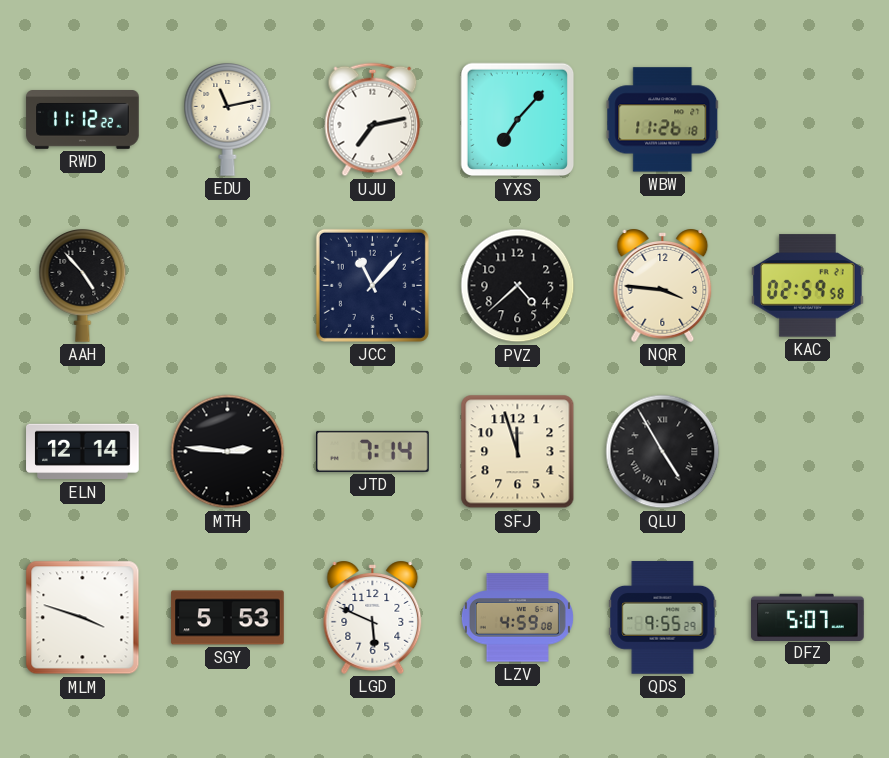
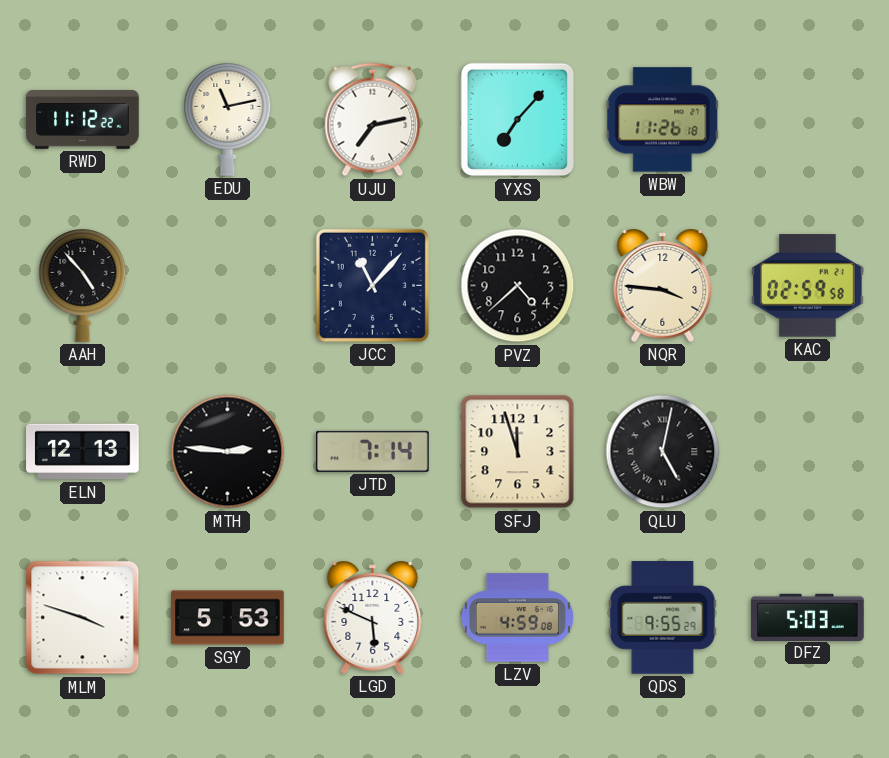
ELN: 12:14 -> 12:13 (83, 452)
QLU: 4:55 -> 5:02 (663, 452)
DFZ: 5:07 -> 5:03 (808, 617)
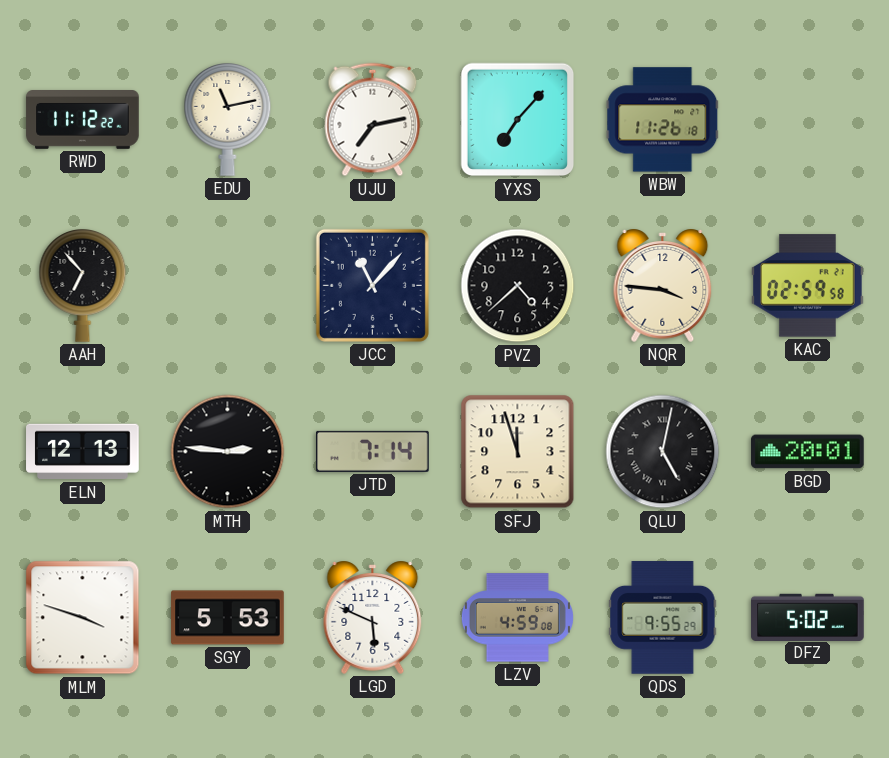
AAH: 4:53 -> 6:53 (83, 286)
BGD: none -> 20:01 (808, 452)
DFZ: 5:03 -> 5:02 (808, 617)
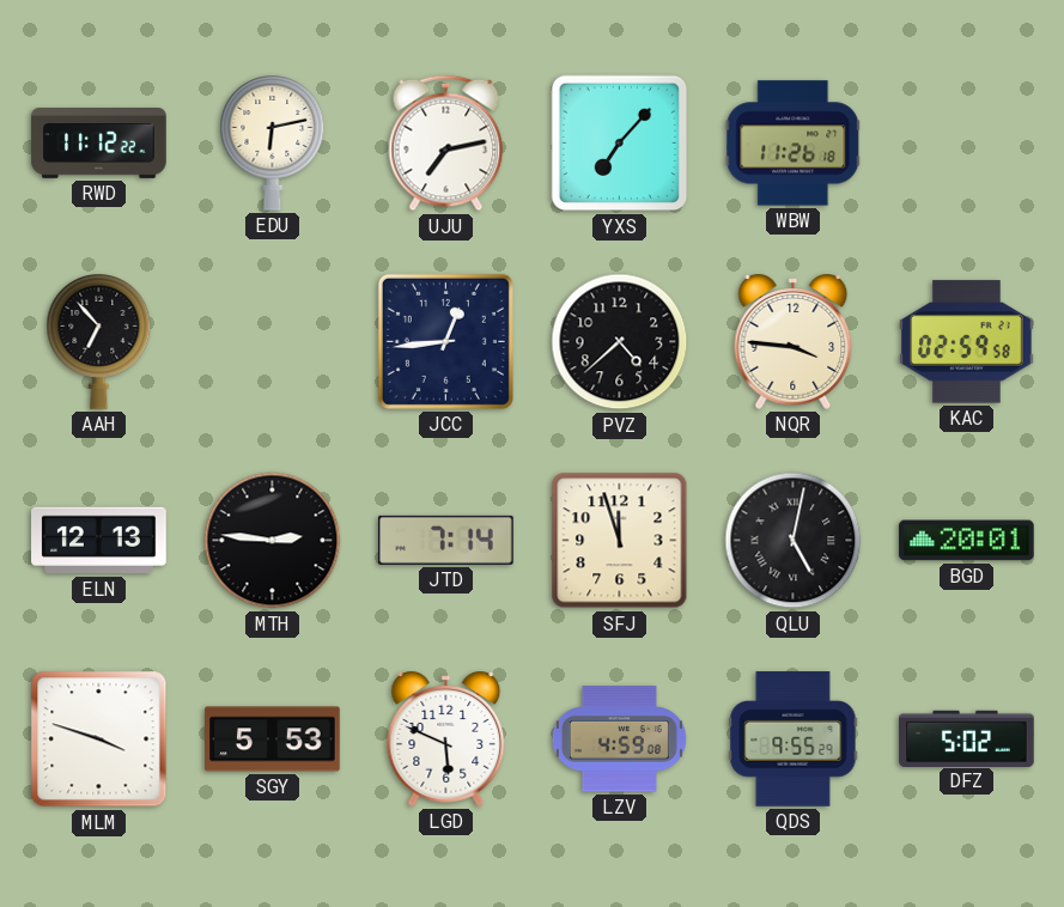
EDU: 11:13 -> 6:13 (273, 144)
JCC: 11:07 -> 12:44 (445, 341)
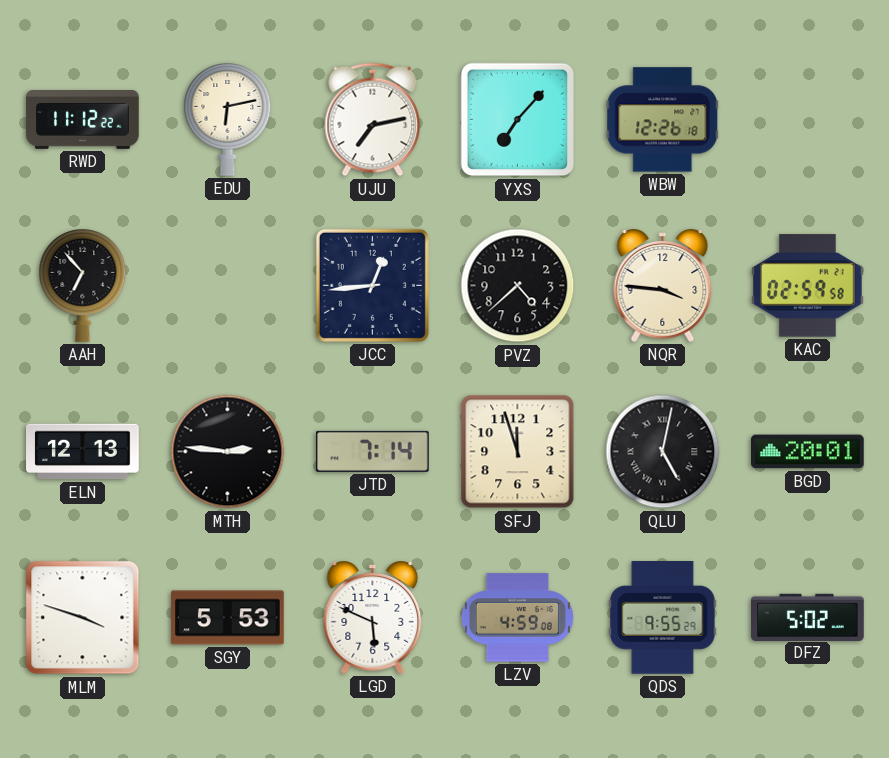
WBW: 11:26 -> 12:26 (663, 120)
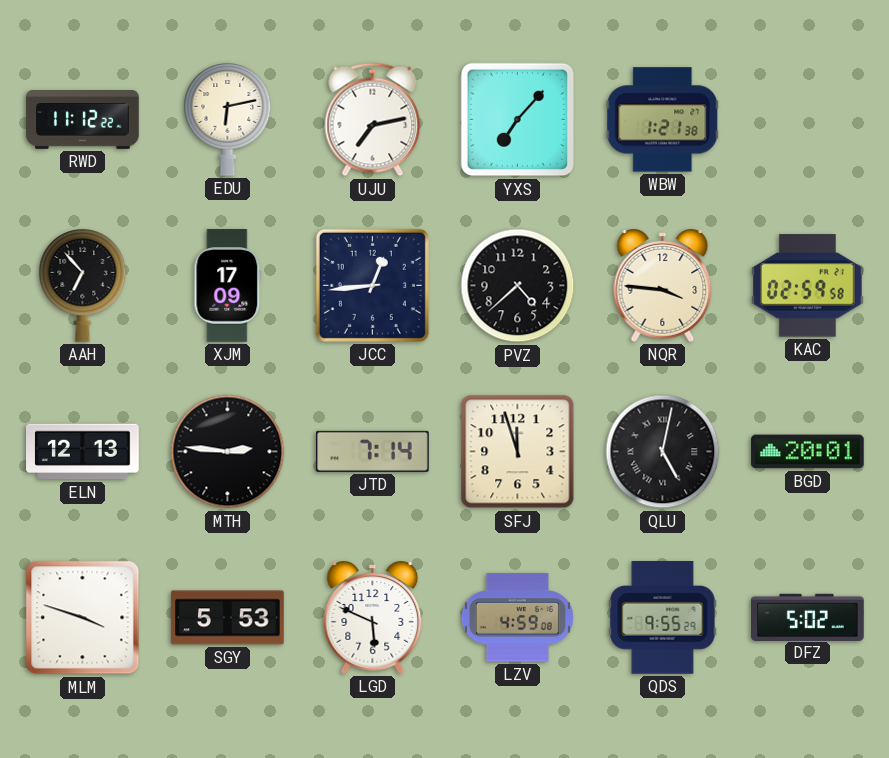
WBW: 12:26 -> 1:21 (663, 120)
XJM: none -> 17:09 (228, 286)
